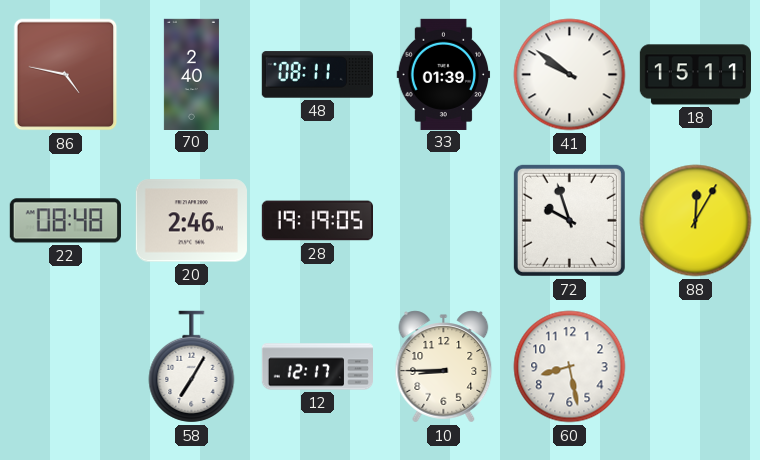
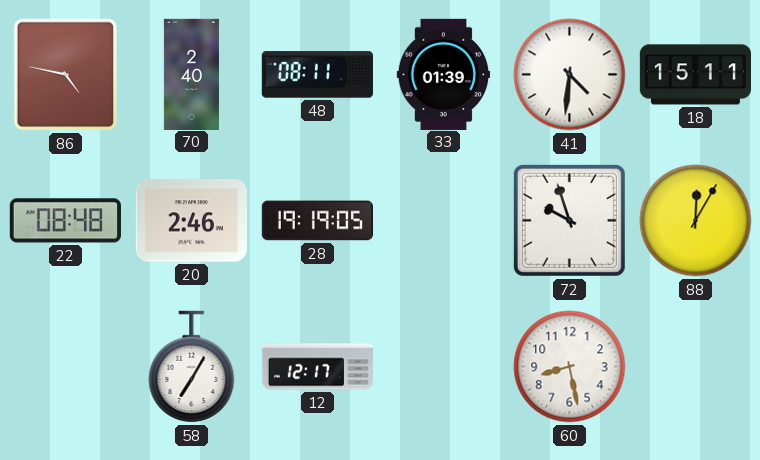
41: 9:51 -> 4:31 (570, 75)
10: 8:45 -> none (444, 367)
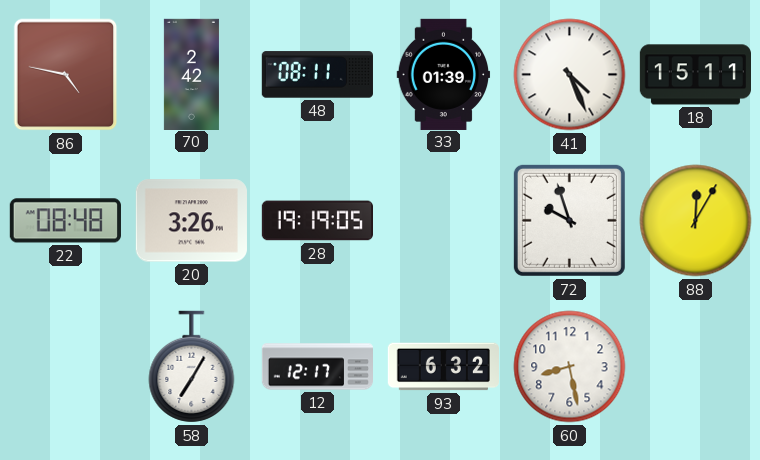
70: 2:40 -> 2:42 (191, 74)
41: 4:31 -> 4:26 (570, 75)
20: 2:46 -> 3:26 (191, 221)
93: none -> 6:32 (443, 367)
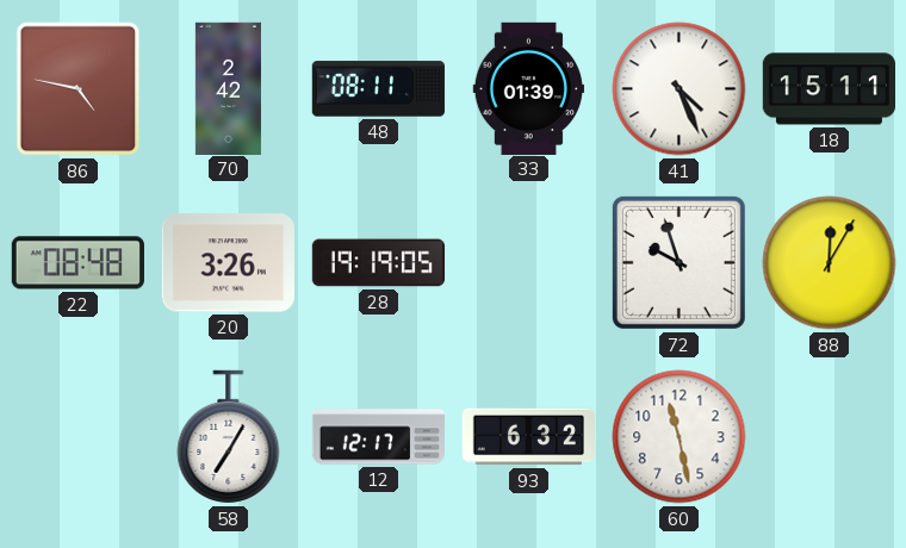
60: 8:28 -> 11:28 (679, 437)
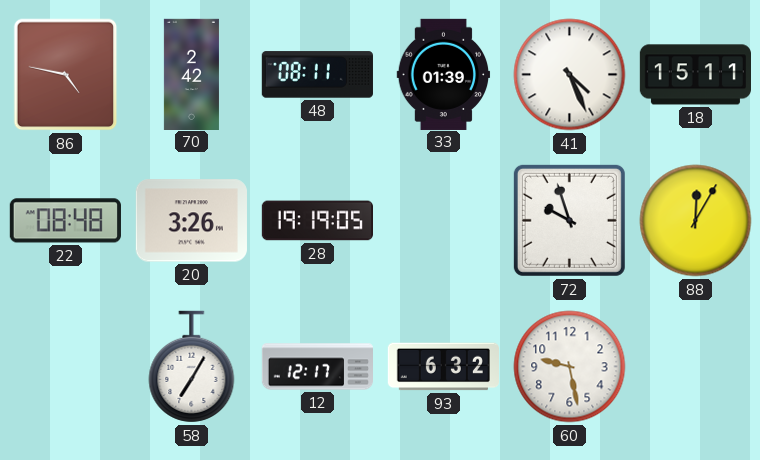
60: 11:28 -> 9:28 (570, 367)
